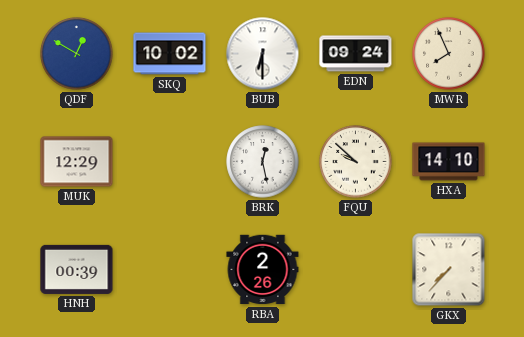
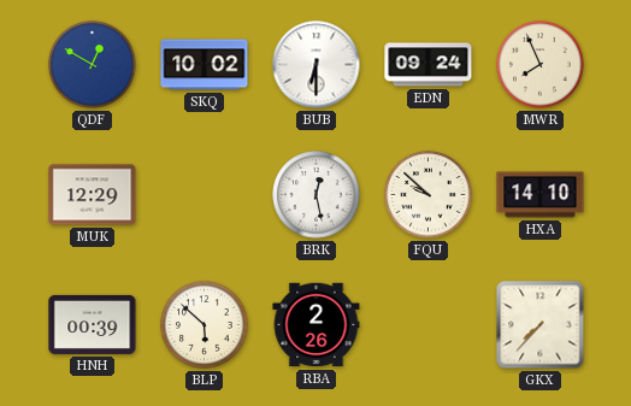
BLP: none -> 5:52 (205, 325)
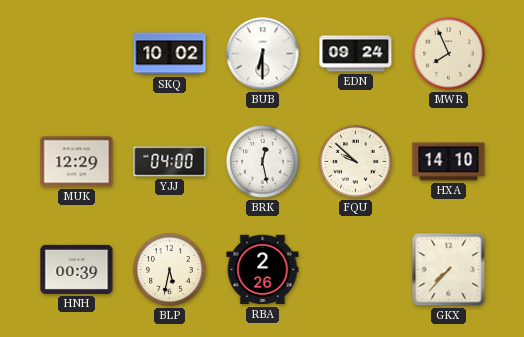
QDF: 12:50 -> none (93, 65)
YJJ: none -> 04:00 (170, 162)
BLP: 5:52 -> 5:32 (170, 270)
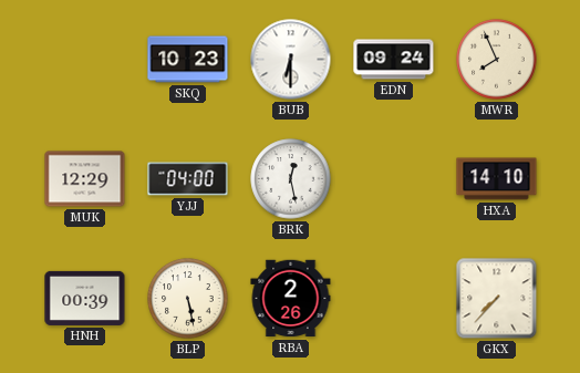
SKQ: 10:02 -> 10:23 (188, 60)
FQU: 9:52 -> none (356, 162)
BLP: 5:32 -> 5:28 (188, 299)
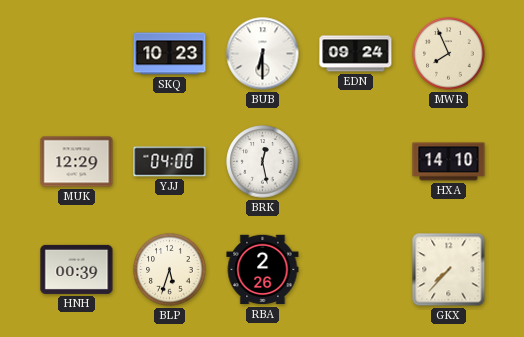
BLP: 5:28 -> 5:33 (170, 270)
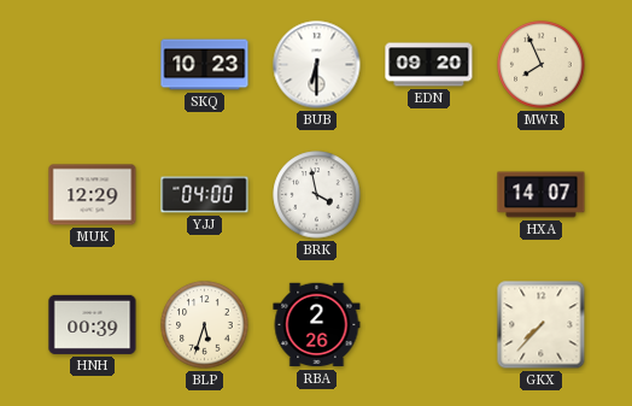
EDN: 09:24 -> 09:20 (429, 65)
BRK: 12:28 -> 3:58 (317, 195)
HXA: 14:10 -> 14:07 (542, 195)
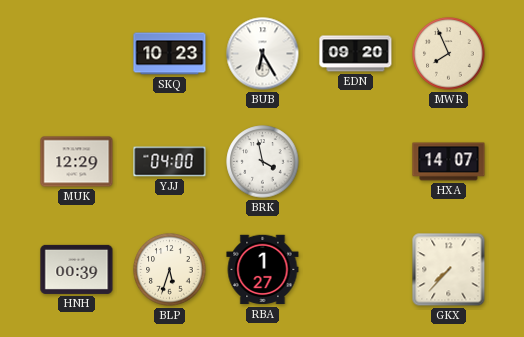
BUB: 6:30 -> 6:25 (263, 54)
RBA: 2:26 -> 1:27 (263, 270)
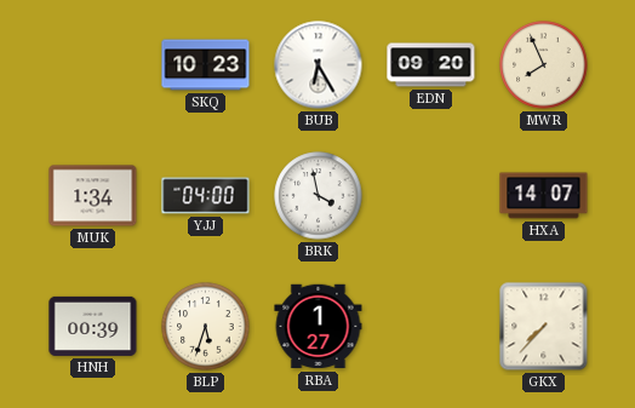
MUK: 12:29 -> 1:34 (93, 196)
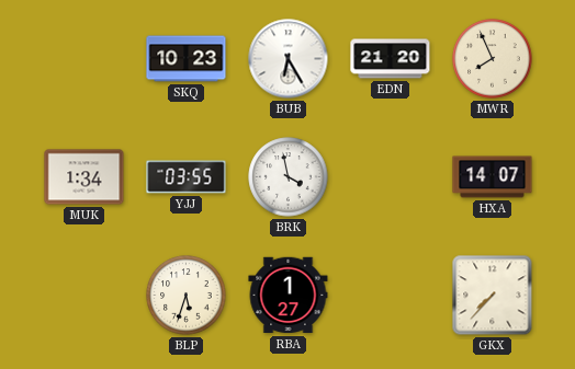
EDN: 09:20 -> 21:20 (391, 59)
YJJ: 04:00 -> 03:55 (187, 177)
HNH: 00:39 -> none (93, 326)
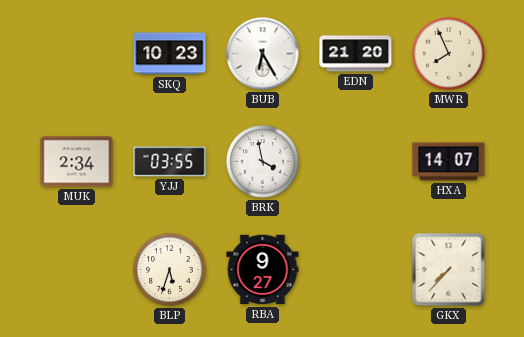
MUK: 1:34 -> 2:34 (77, 162)
RBA: 1:27 -> 9:27 (263, 270)
